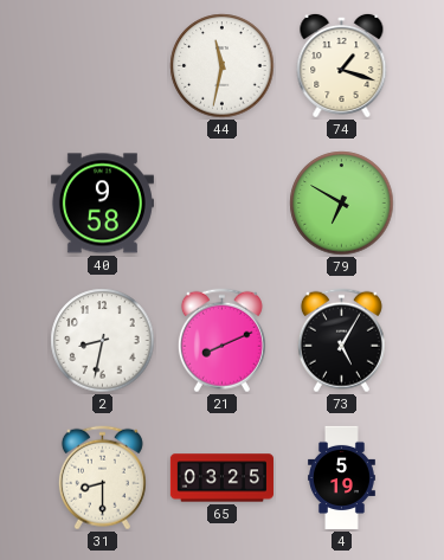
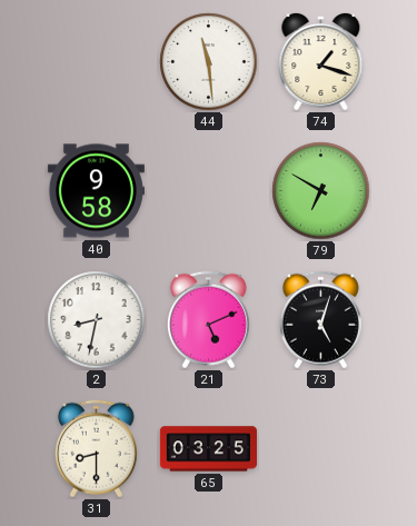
44: 11:32 -> 11:29 (209, 62)
21: 8:11 -> 5:11 (208, 320)
73: 5:05 -> 5:03 (320, 320)
4: 5:19 -> none (342, 477)
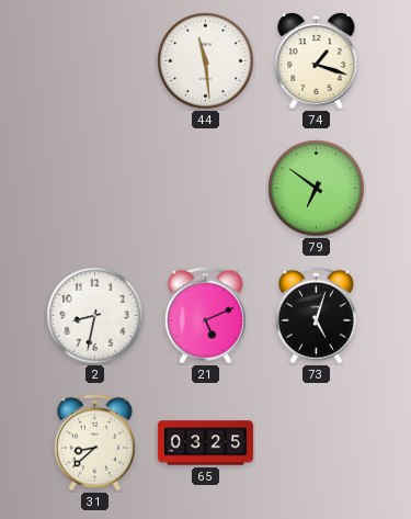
40: 9:58 -> none (96, 191)
79: 6:50 -> 6:51 (317, 189)
31: 8:30 -> 8:38 (94, 443)
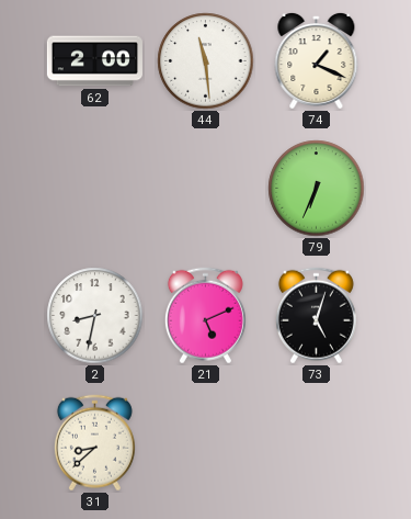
62: none -> 2:00 (94, 61)
74: 1:18 -> 1:19 (317, 60)
79: 6:51 -> 6:34 (317, 189)
65: 03:25 -> none (205, 443)
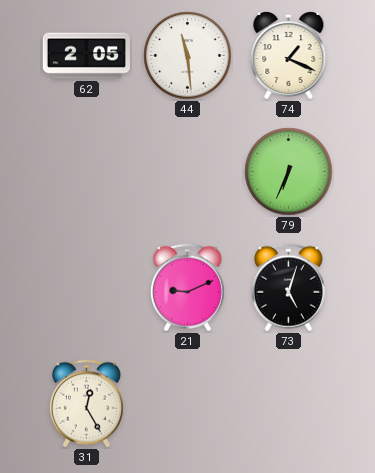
62: 2:00 -> 2:05 (86, 56)
2: 8:32 -> none (95, 316)
21: 5:11 -> 9:11 (187, 288)
31: 8:38 -> 12:25 (86, 404)
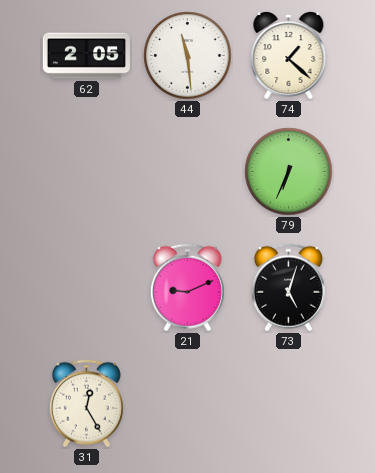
74: 1:19 -> 1:22 (289, 55)
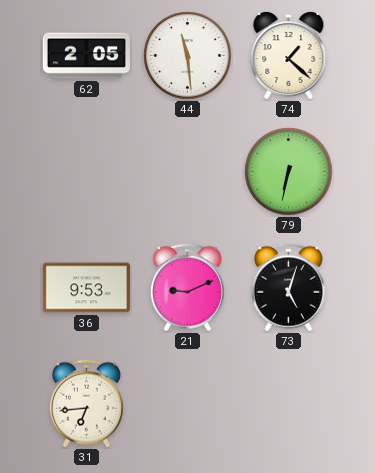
79: 6:34 -> 6:32 (289, 172)
36: none -> 9:53 (86, 288)
31: 12:25 -> 6:44 (86, 404)
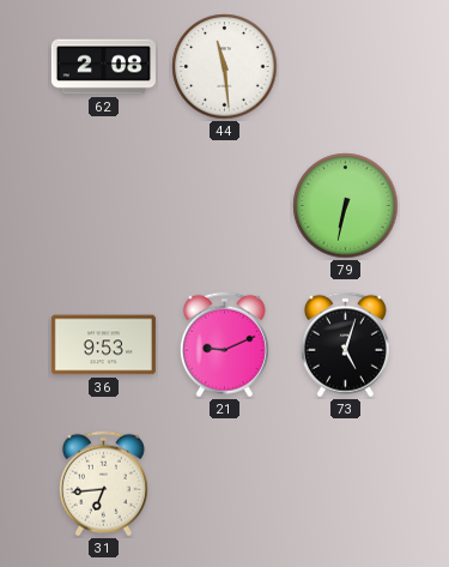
62: 2:05 -> 2:08 (103, 67)
74: 1:22 -> none (289, 55)
